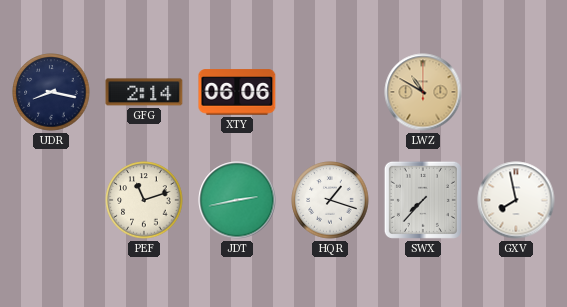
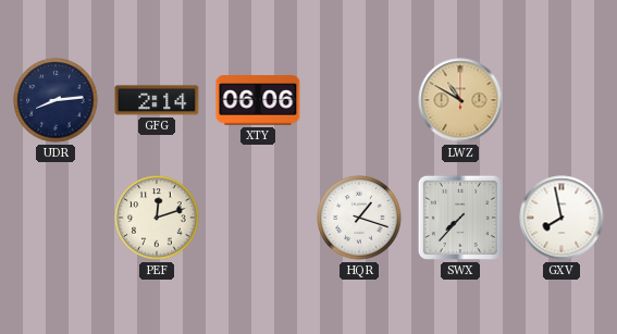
UDR: 8:17 -> 8:14 (55, 100)
PEF: 11:12 -> 12:12 (157, 218)
JDT: 2:43 -> none (237, 200)
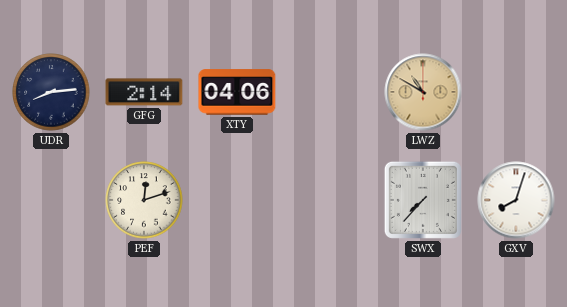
XTY: 06:06 -> 04:06 (237, 92)
HQR: 1:18 -> none (359, 218)
GXV: 7:58 -> 8:03 (516, 200)
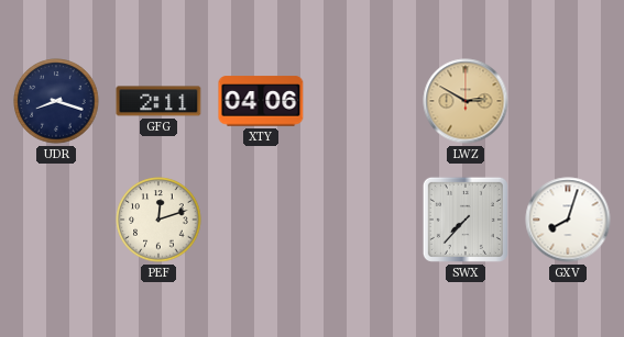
UDR: 8:14 -> 8:18 (56, 101)
GFG: 2:14 -> 2:11 (158, 101)
LWZ: 10:50 -> 2:50 (466, 101)
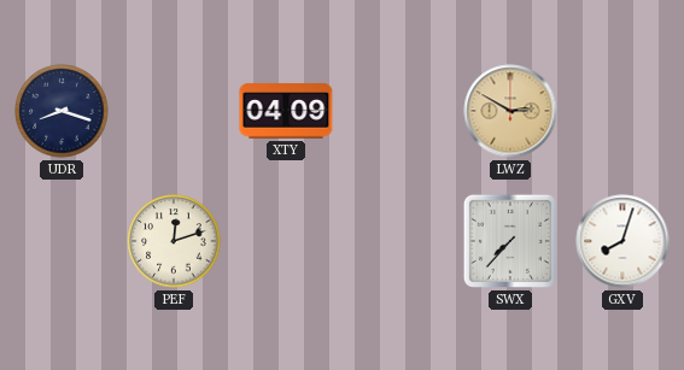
GFG: 2:11 -> none (158, 101)
XTY: 04:06 -> 04:09 (286, 111)
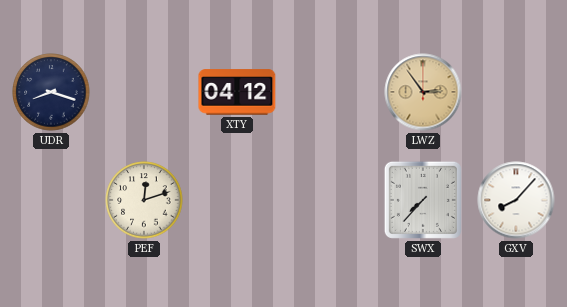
XTY: 04:09 -> 04:12 (237, 92)
LWZ: 2:50 -> 2:54 (423, 92)
GXV: 8:03 -> 8:07 (516, 200)
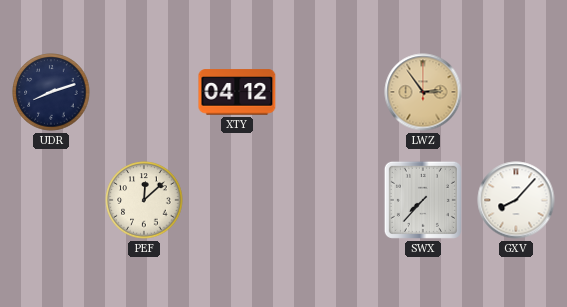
UDR: 8:18 -> 8:12 (51, 92)
PEF: 12:12 -> 12:08 (144, 200)
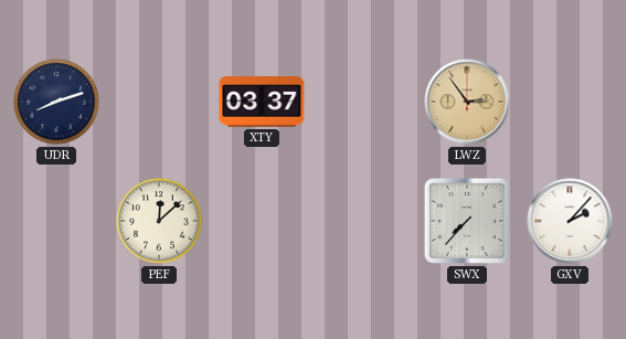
XTY: 04:12 -> 03:37 (262, 102)
GXV: 8:07 -> 2:07 (570, 221)
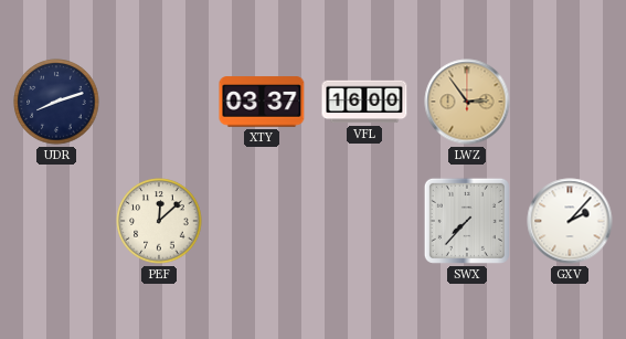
VFL: none -> 16:00 (364, 102)
